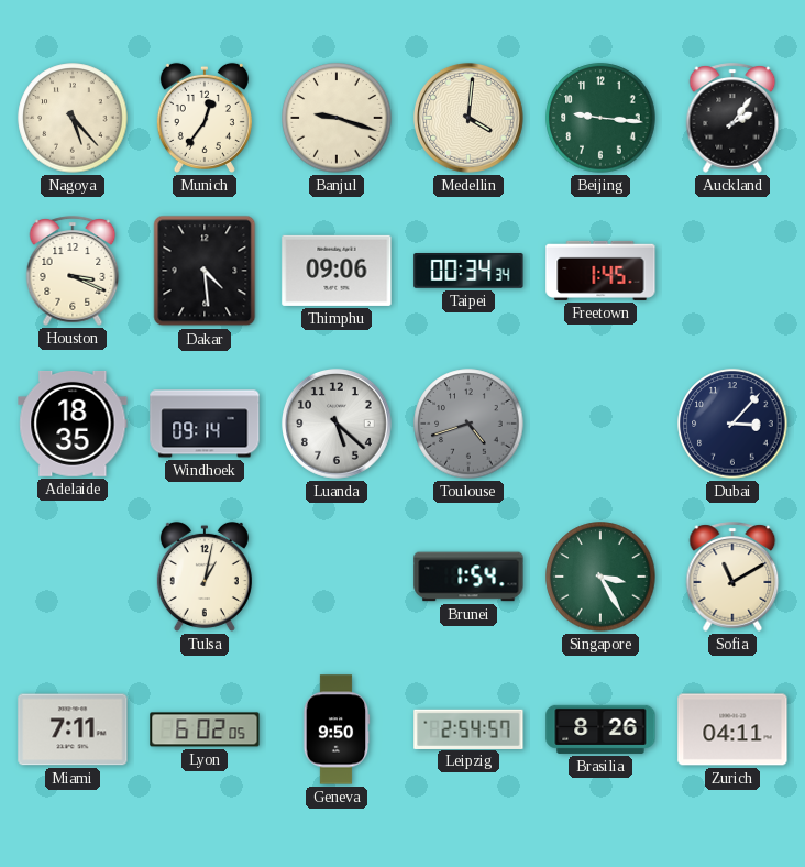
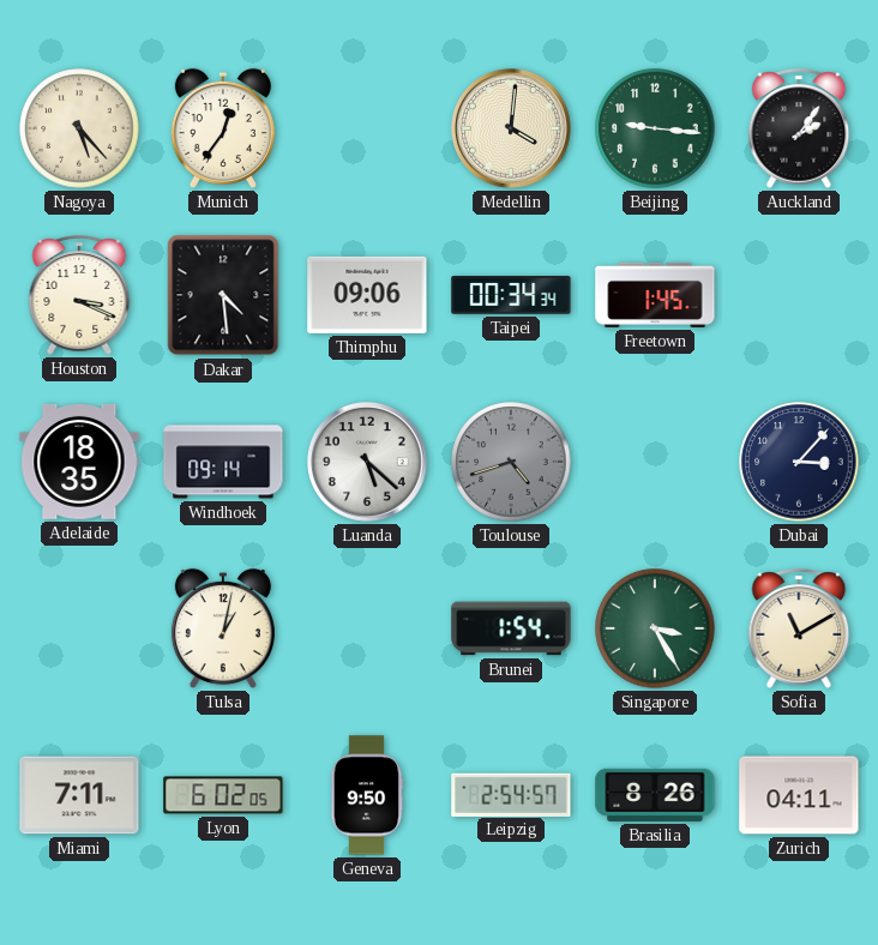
Banjul: 9:18 -> none (337, 118)
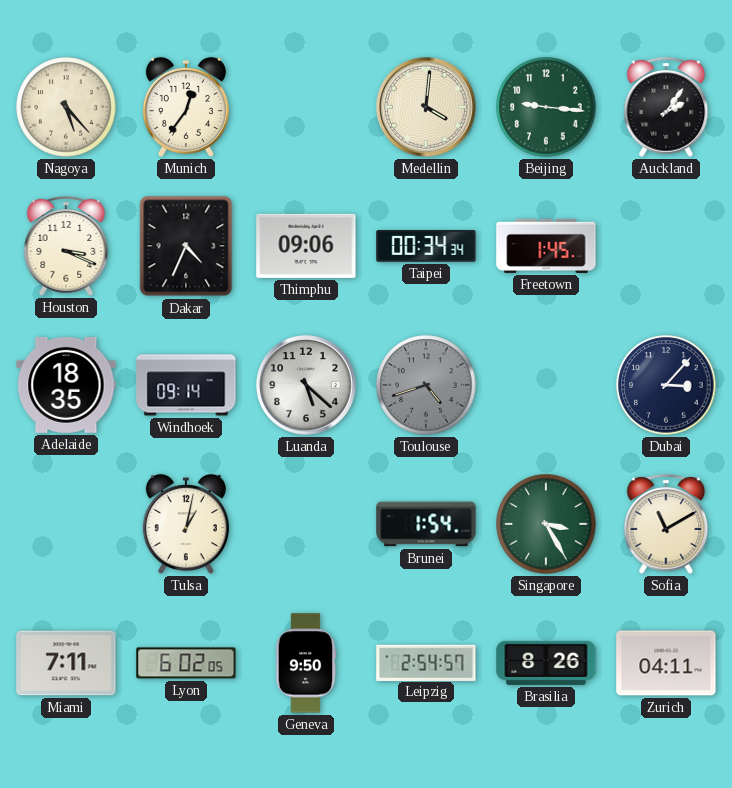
Dakar: 4:29 -> 4:34 (186, 246)
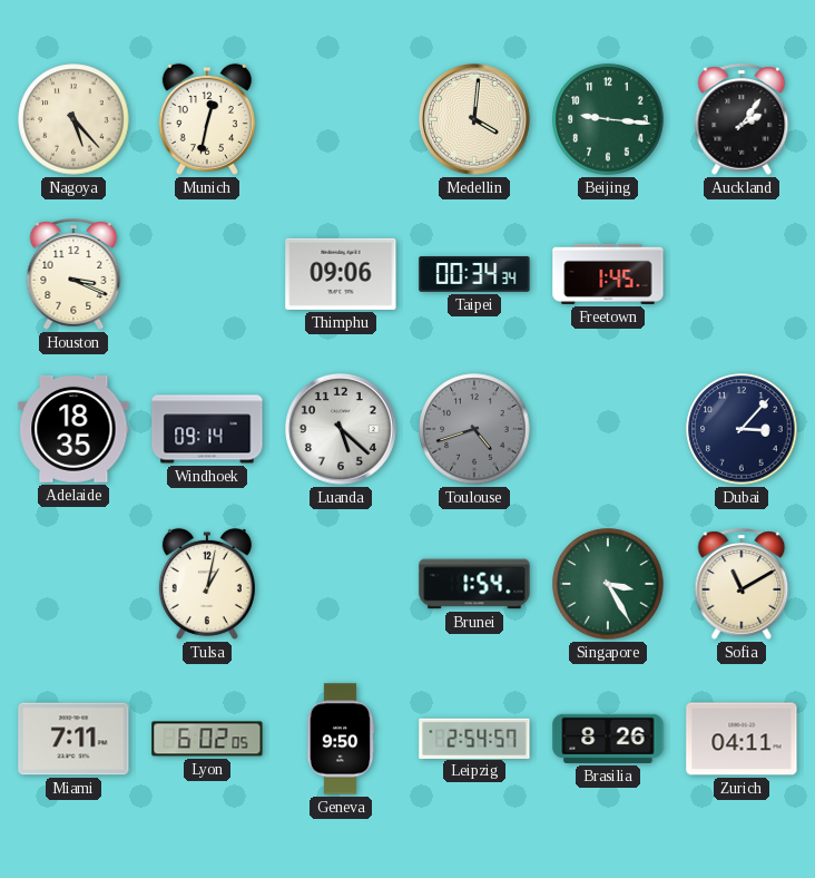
Munich: 12:36 -> 12:32 (207, 119)
Dakar: 4:34 -> none (186, 246)
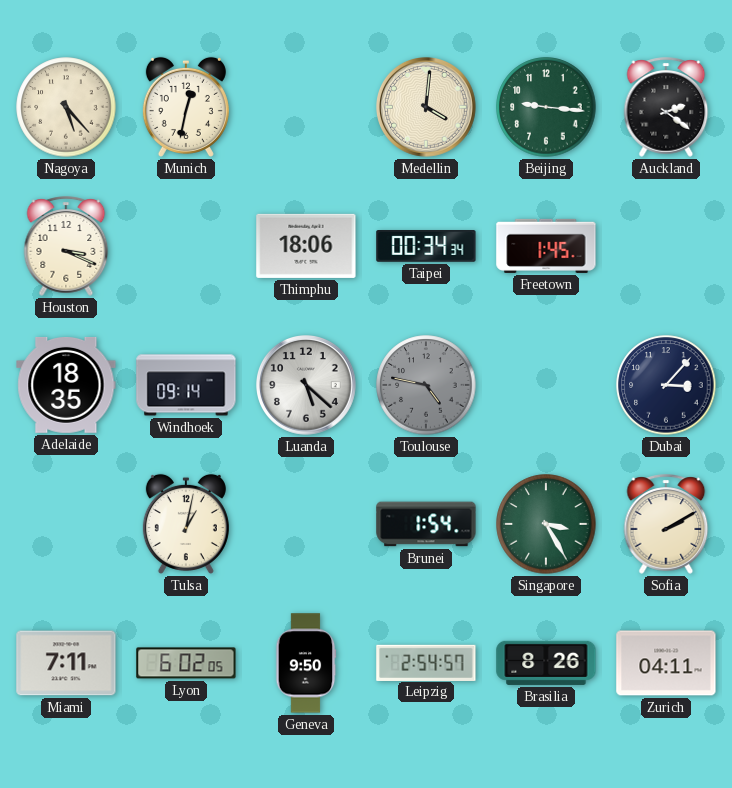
Auckland: 2:06 -> 2:21 (666, 107)
Thimphu: 09:06 -> 18:06 (306, 246)
Toulouse: 4:42 -> 4:47 (426, 385)
Sofia: 11:10 -> 2:10 (666, 524)
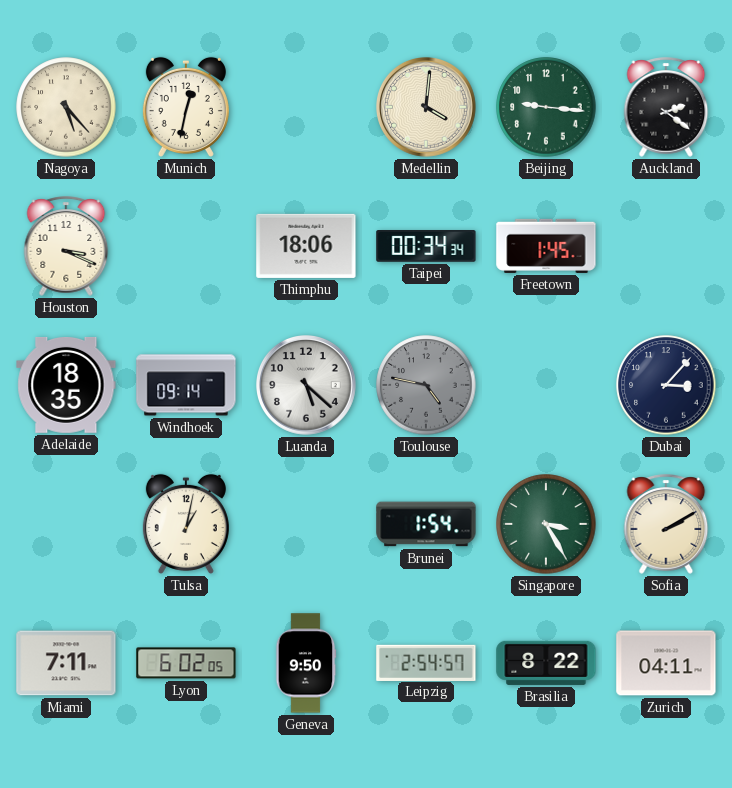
Brasilia: 8:26 -> 8:22 (546, 663)
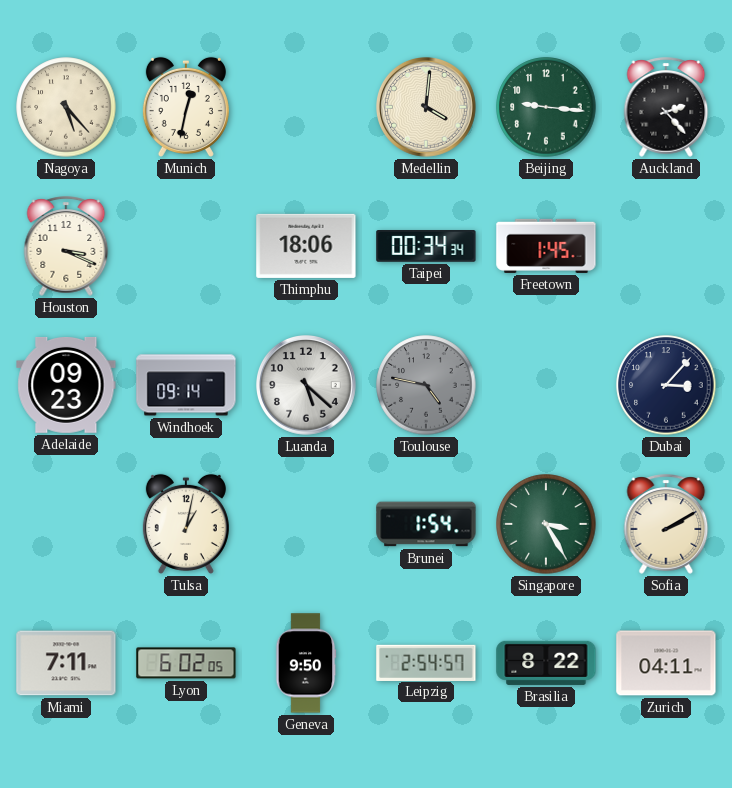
Auckland: 2:21 -> 2:23 (666, 107)
Adelaide: 18:35 -> 09:23 (66, 385)
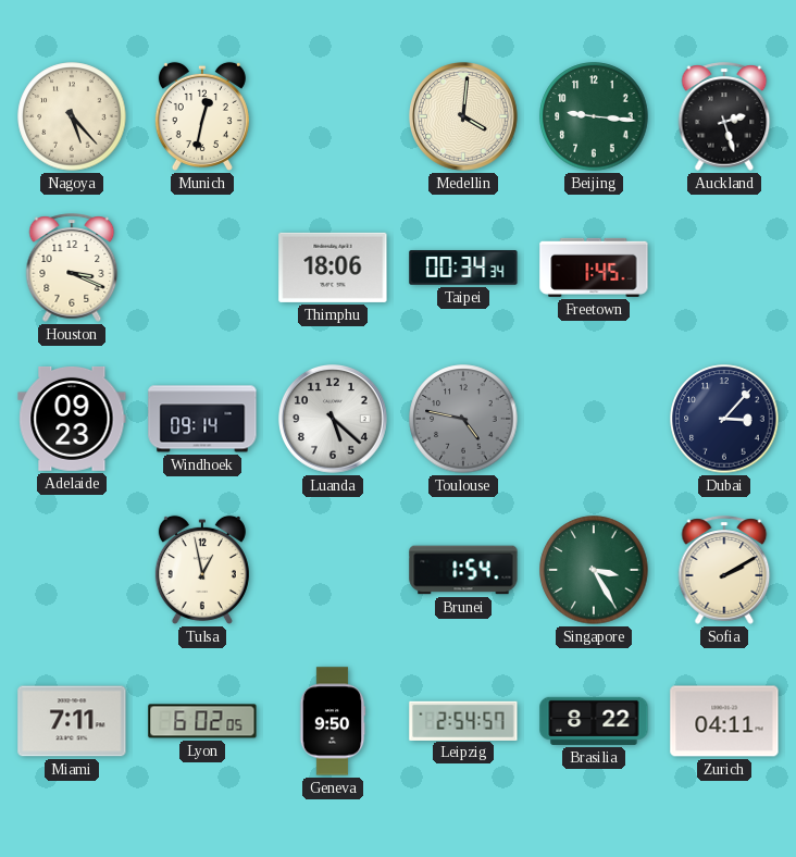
Auckland: 2:23 -> 2:27 (724, 116)
Tulsa: 1:02 -> 12:58 (202, 570)
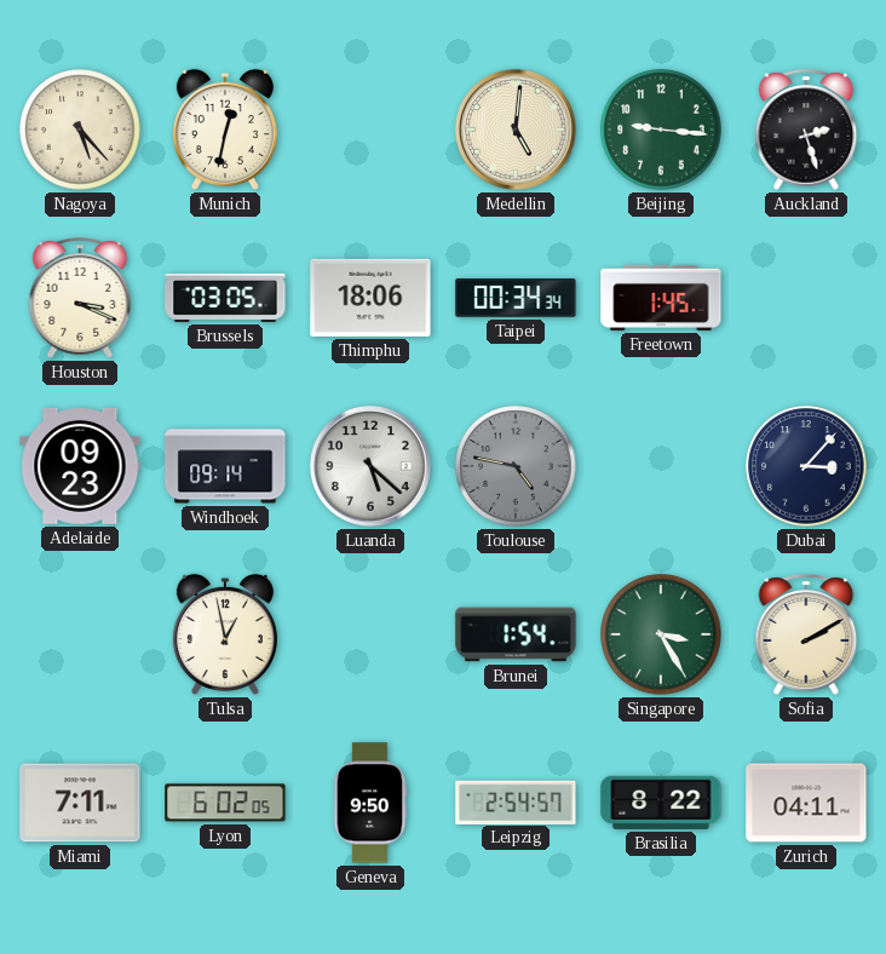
Medellin: 4:01 -> 5:01 (517, 131)
Brussels: none -> 03:05 (225, 298)
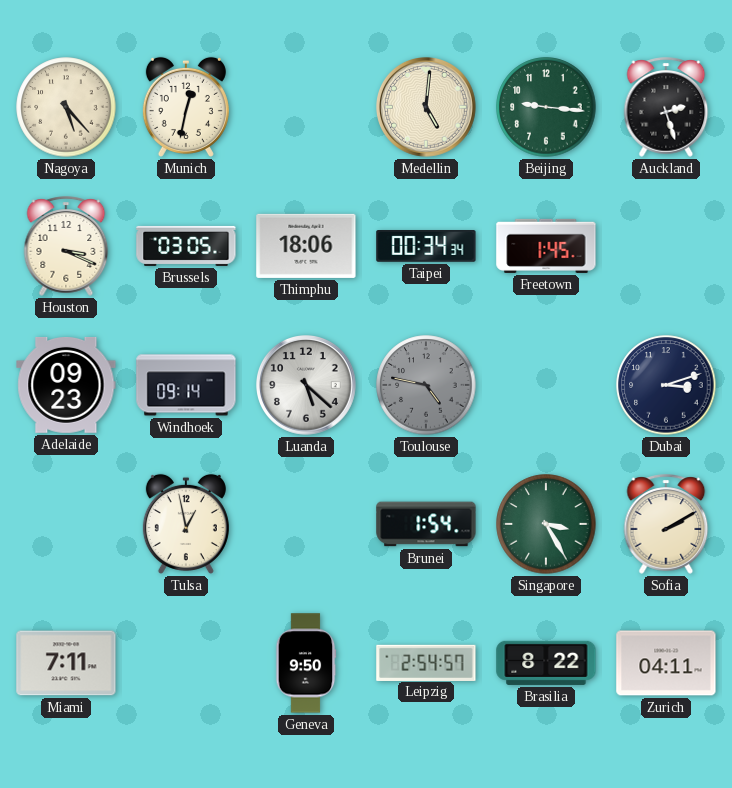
Dubai: 3:07 -> 3:12 (666, 385)
Lyon: 6:02 -> none (225, 803)
